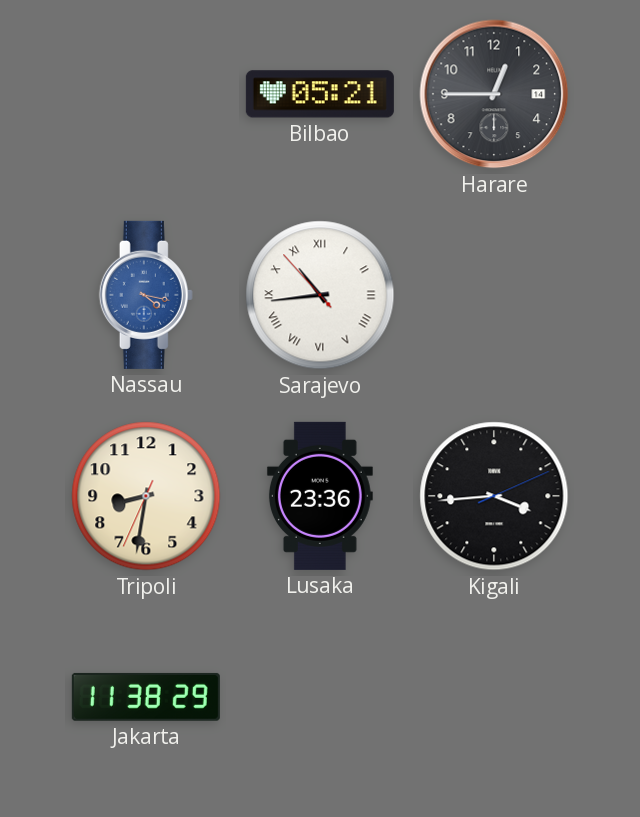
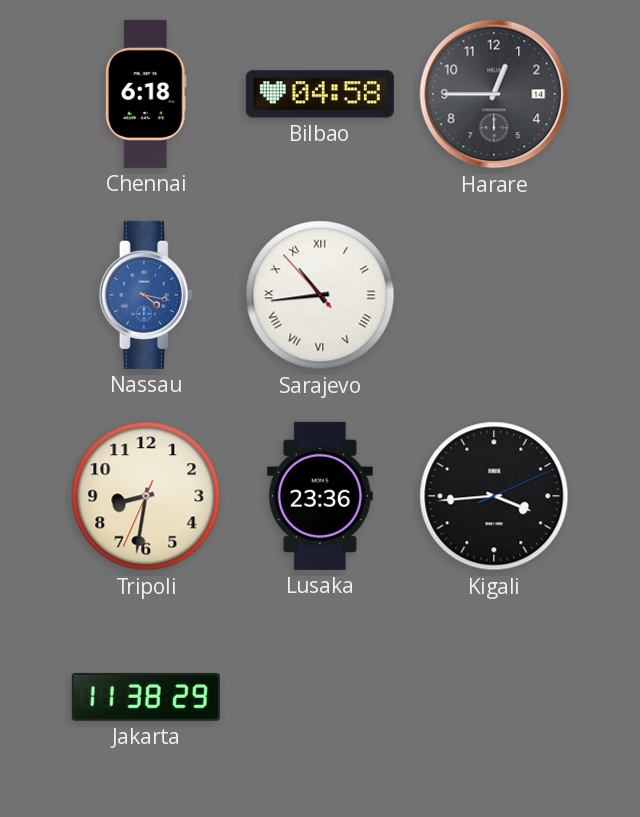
Chennai: none -> 6:18 (146, 94)
Bilbao: 05:21 -> 04:58 (320, 94)
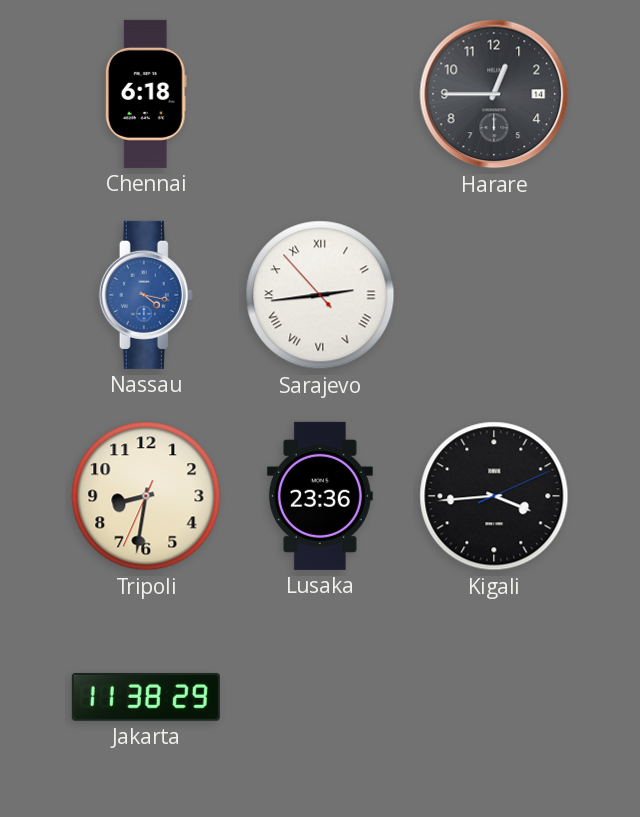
Bilbao: 04:58 -> none (320, 94)
Sarajevo: 10:43 -> 2:43 (320, 295)
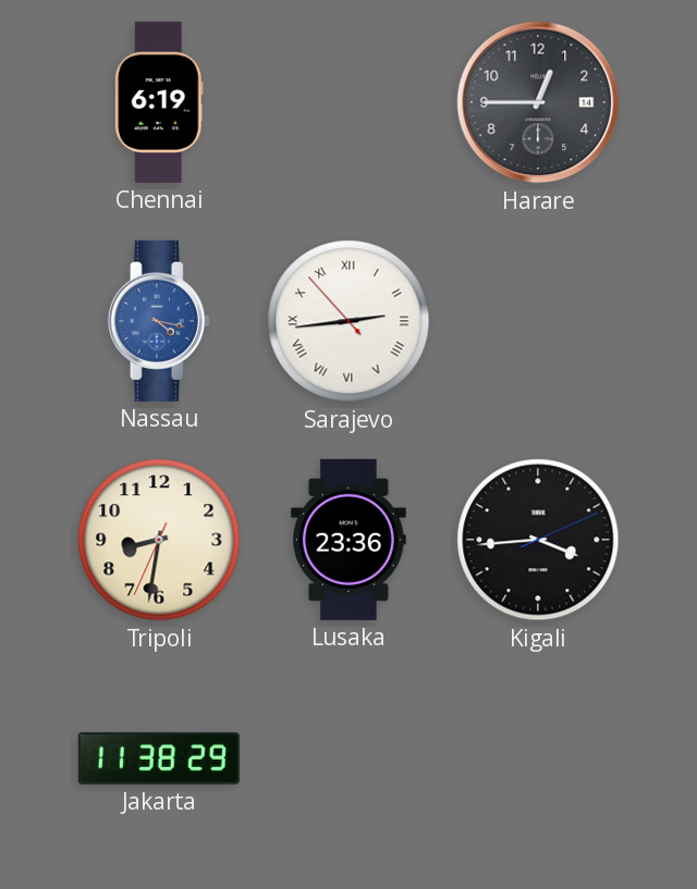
Chennai: 6:18 -> 6:19 (159, 102)
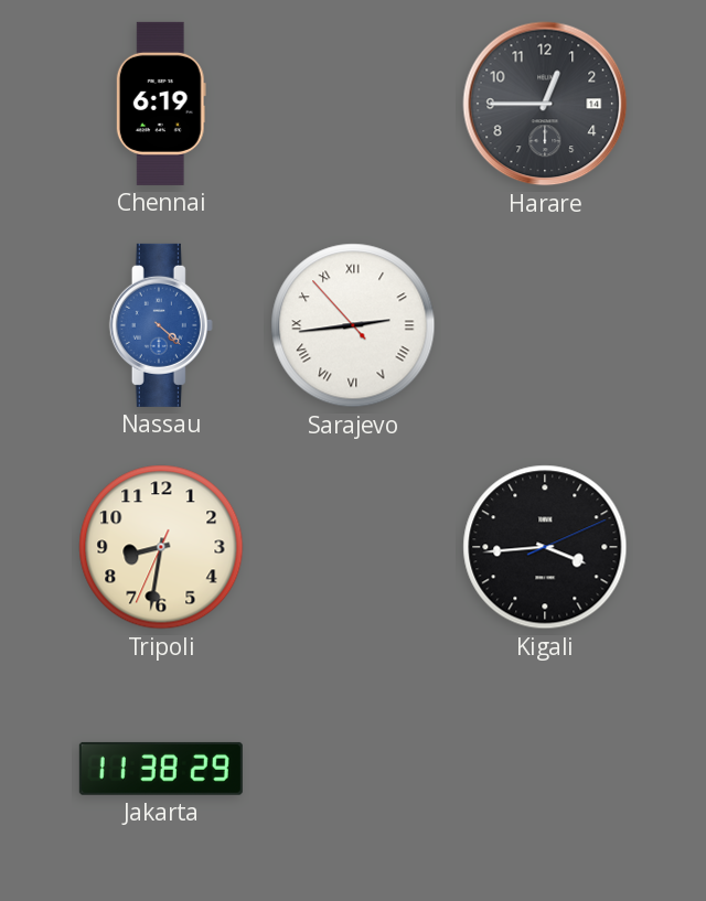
Nassau: 4:17 -> 4:22 (161, 325)
Lusaka: 23:36 -> none (348, 540)
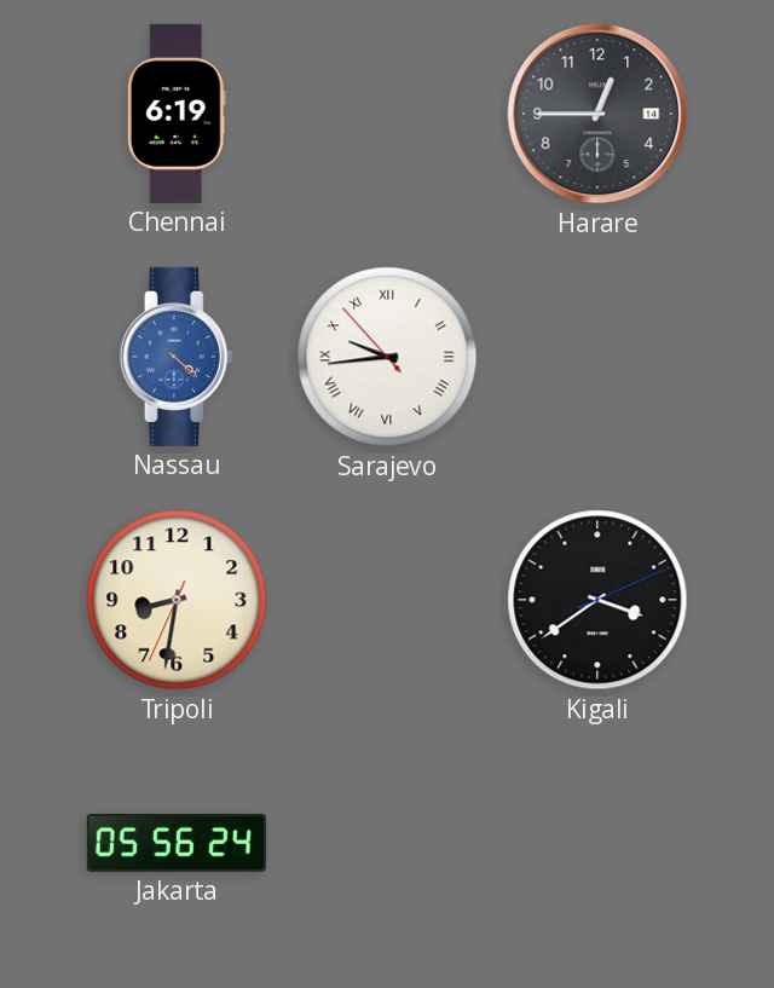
Sarajevo: 2:43 -> 9:43 (387, 357)
Kigali: 3:44 -> 3:39 (597, 600)
Jakarta: 11:38 -> 05:56 (177, 843)
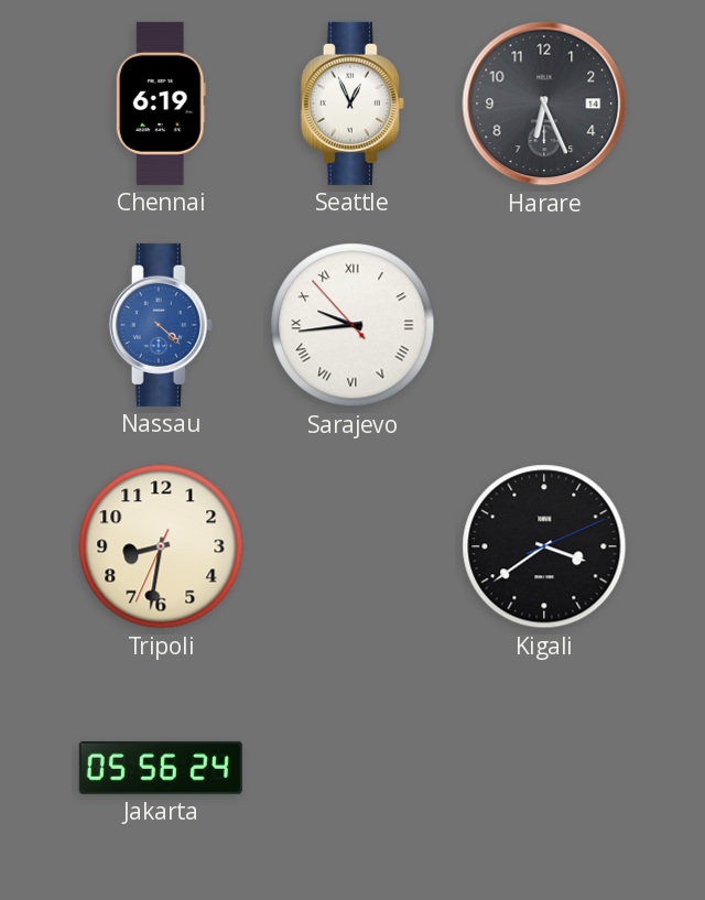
Seattle: none -> 12:56 (352, 104)
Harare: 12:45 -> 6:26 (544, 104)
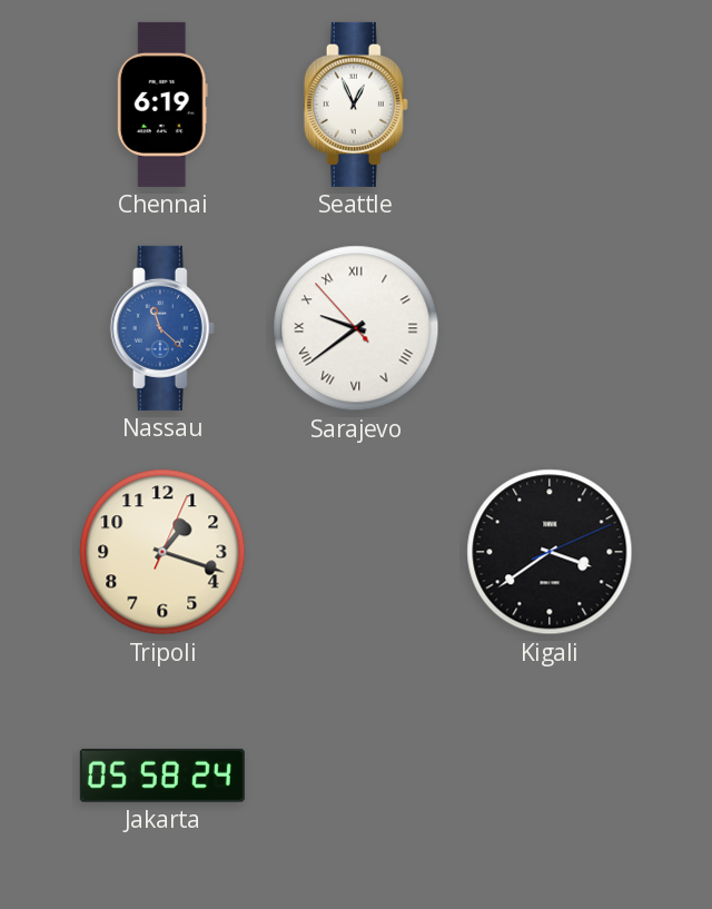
Harare: 6:26 -> none (544, 104)
Nassau: 4:22 -> 11:22 (162, 328)
Sarajevo: 9:43 -> 9:38 (356, 328)
Tripoli: 8:31 -> 1:18 (162, 552)
Jakarta: 05:56 -> 05:58 (162, 775)
